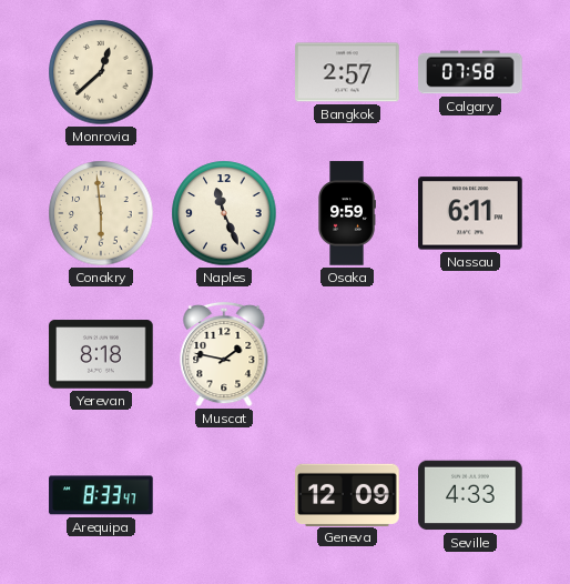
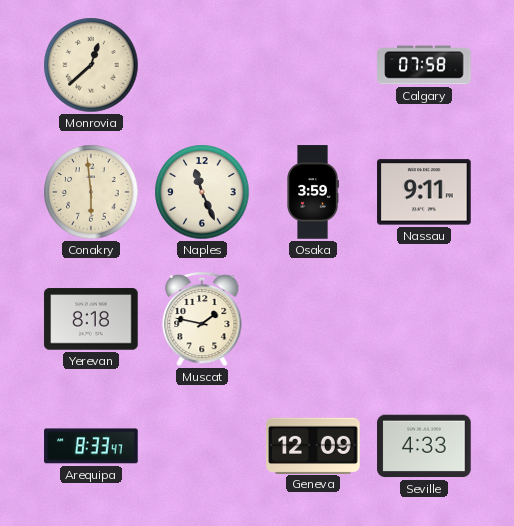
Bangkok: 2:57 -> none (347, 72)
Osaka: 9:59 -> 3:59 (313, 192)
Nassau: 6:11 -> 9:11 (424, 192)
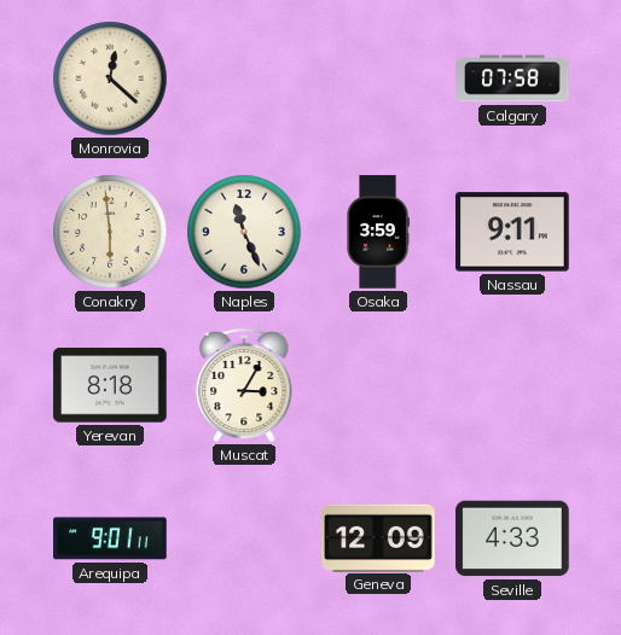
Monrovia: 12:38 -> 12:22 (110, 78)
Muscat: 1:47 -> 3:05 (244, 385)
Arequipa: 8:33 -> 9:01 (110, 538)
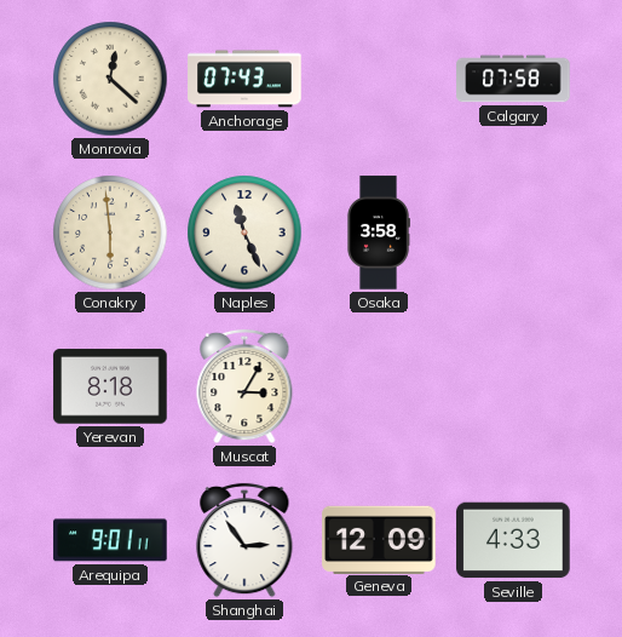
Anchorage: none -> 07:43 (244, 79)
Osaka: 3:59 -> 3:58 (379, 233)
Nassau: 9:11 -> none (512, 232)
Shanghai: none -> 2:54 (244, 540)
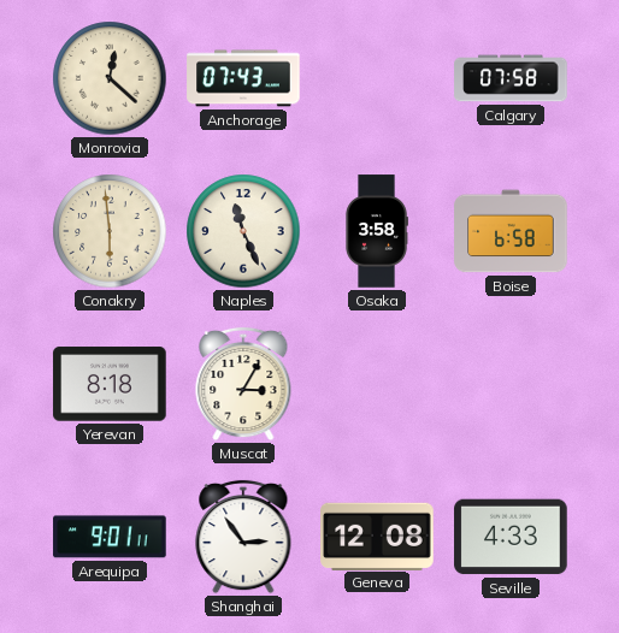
Boise: none -> 6:58 (511, 231)
Geneva: 12:09 -> 12:08 (377, 536)
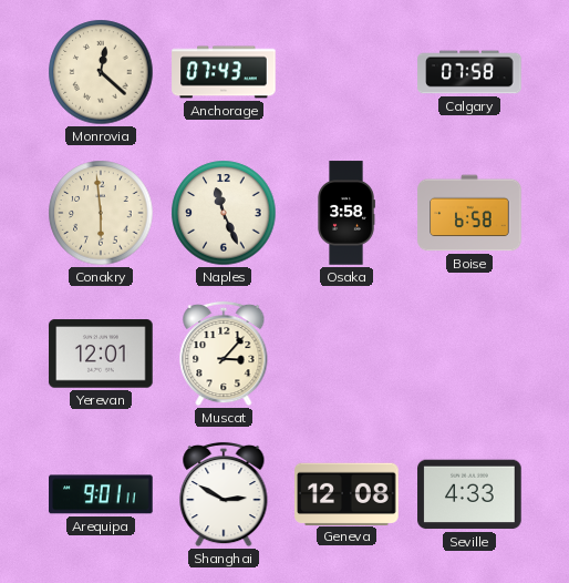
Yerevan: 8:18 -> 12:01 (101, 354)
Muscat: 3:05 -> 3:07 (224, 354)
Shanghai: 2:54 -> 2:50 (224, 494)
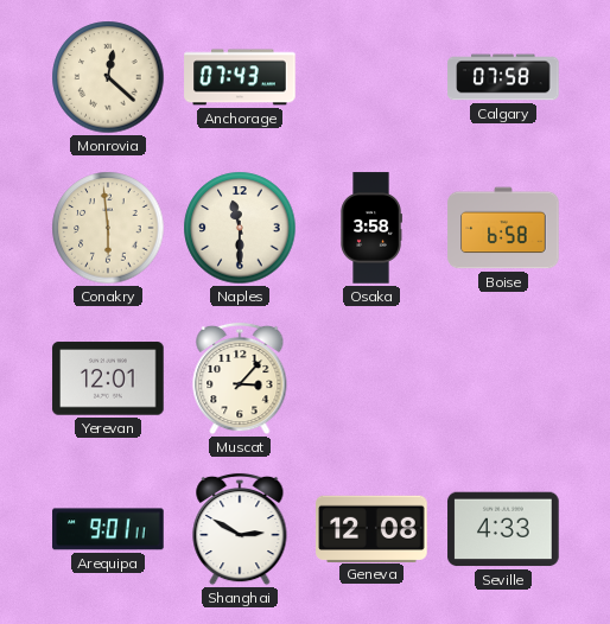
Naples: 11:26 -> 11:30 (240, 228)
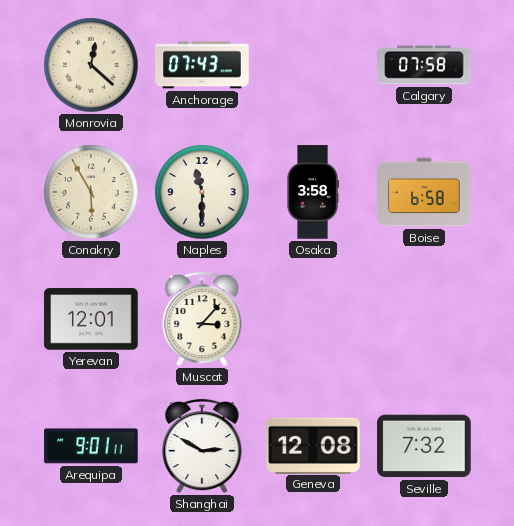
Conakry: 5:59 -> 5:55 (91, 192)
Seville: 4:33 -> 7:32 (424, 446)
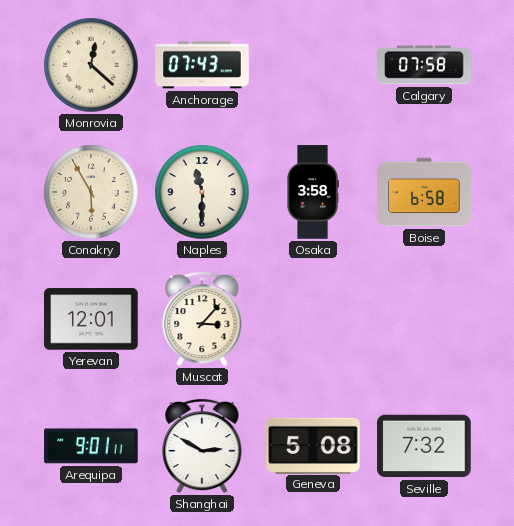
Geneva: 12:08 -> 5:08 (313, 445)
